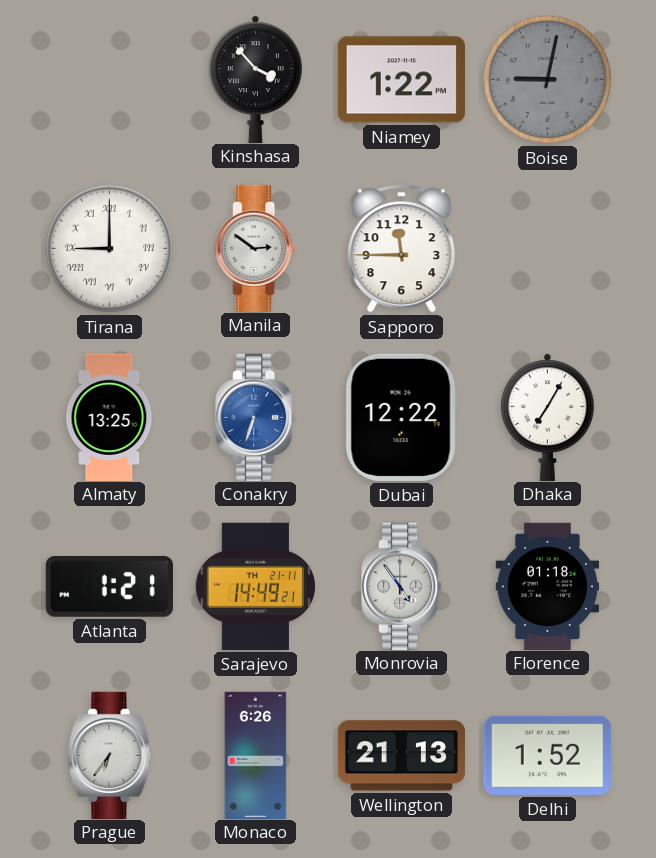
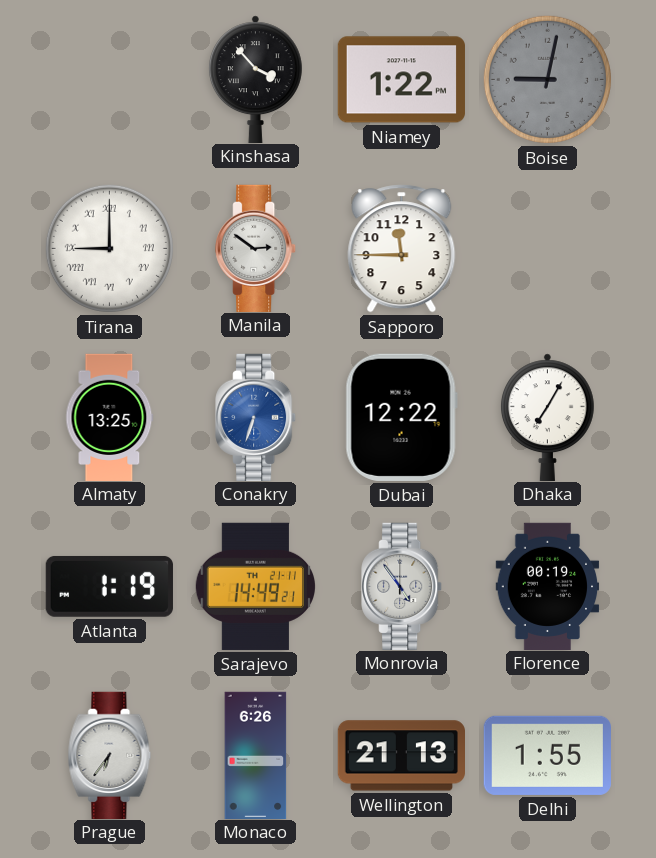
Atlanta: 1:21 -> 1:19 (109, 586)
Florence: 01:18 -> 00:19 (548, 586)
Delhi: 1:52 -> 1:55 (547, 755)
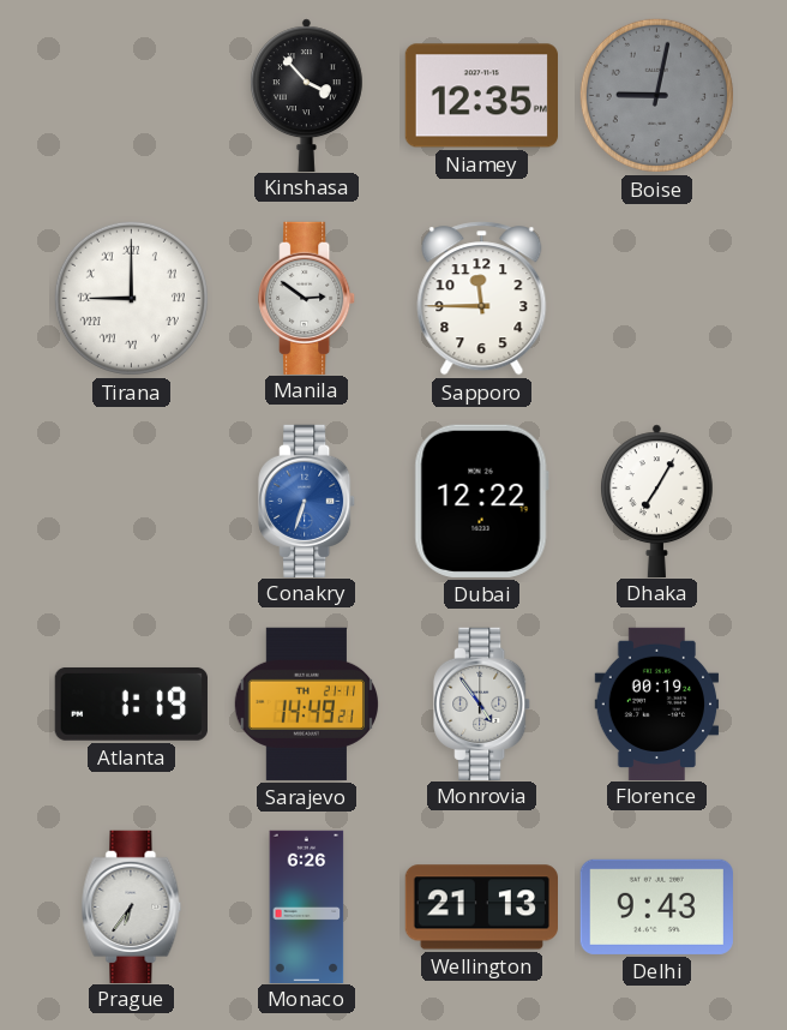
Niamey: 1:22 -> 12:35 (481, 96)
Almaty: 13:25 -> none (110, 417)
Delhi: 1:55 -> 9:43 (656, 906)
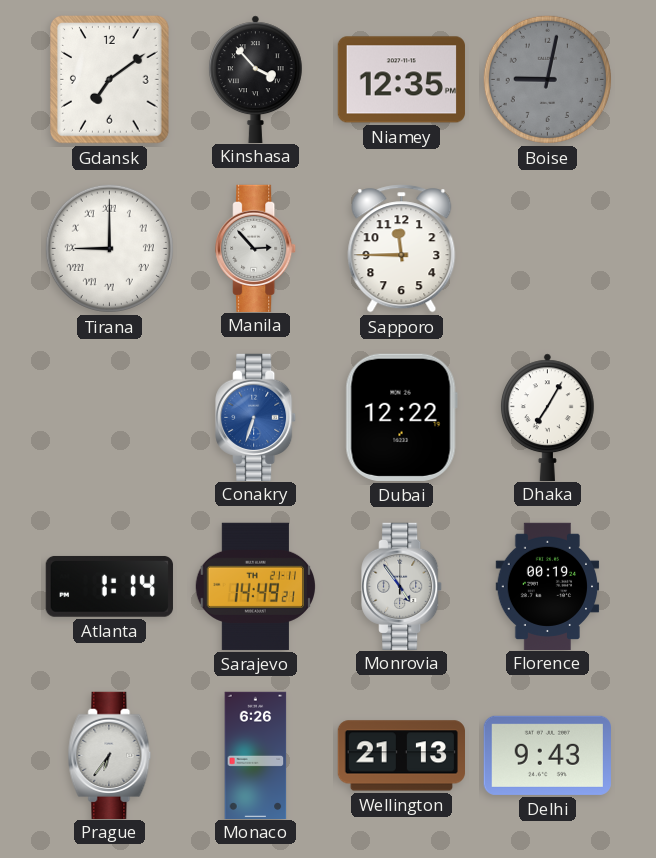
Gdansk: none -> 7:09 (110, 80)
Manila: 2:51 -> 2:53 (256, 248)
Atlanta: 1:19 -> 1:14 (109, 586)
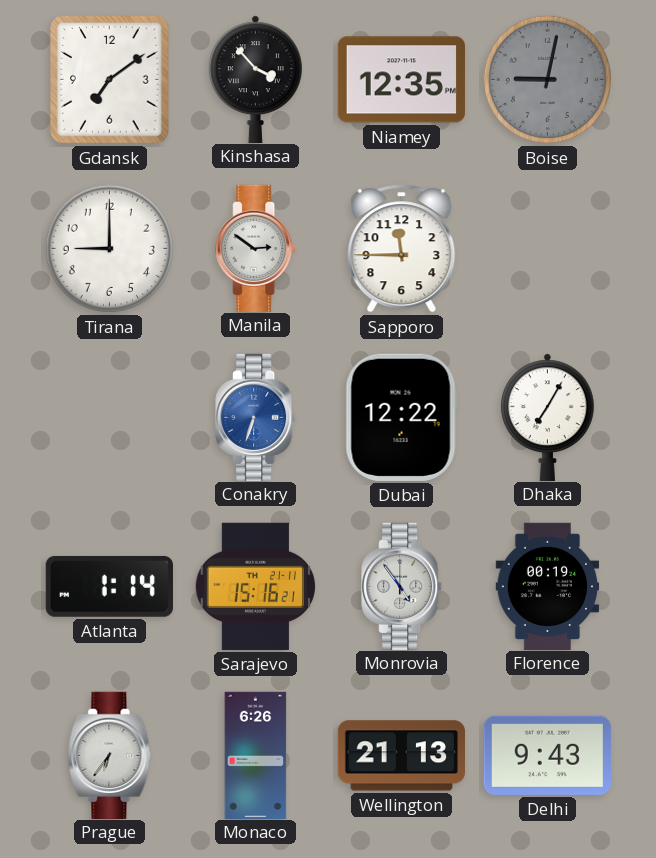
Tirana numerals: Roman -> Arabic (109, 248)
Manila: 2:53 -> 2:51 (256, 248)
Sarajevo: 14:49 -> 15:16 (255, 586)
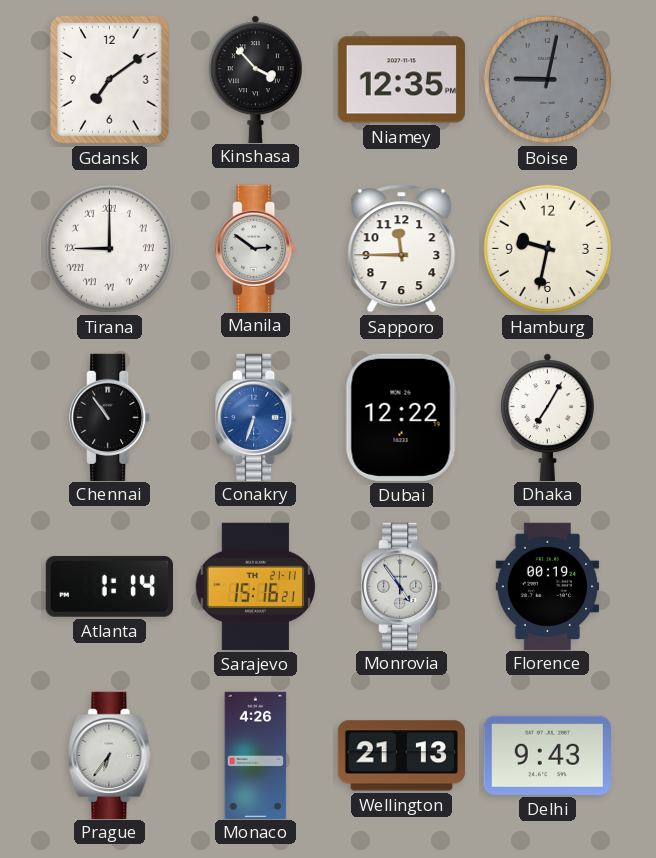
Tirana numerals: Arabic -> Roman (109, 248)
Hamburg: none -> 9:32 (547, 248)
Chennai: none -> 10:54 (110, 417)
Monaco: 6:26 -> 4:26 (256, 755)
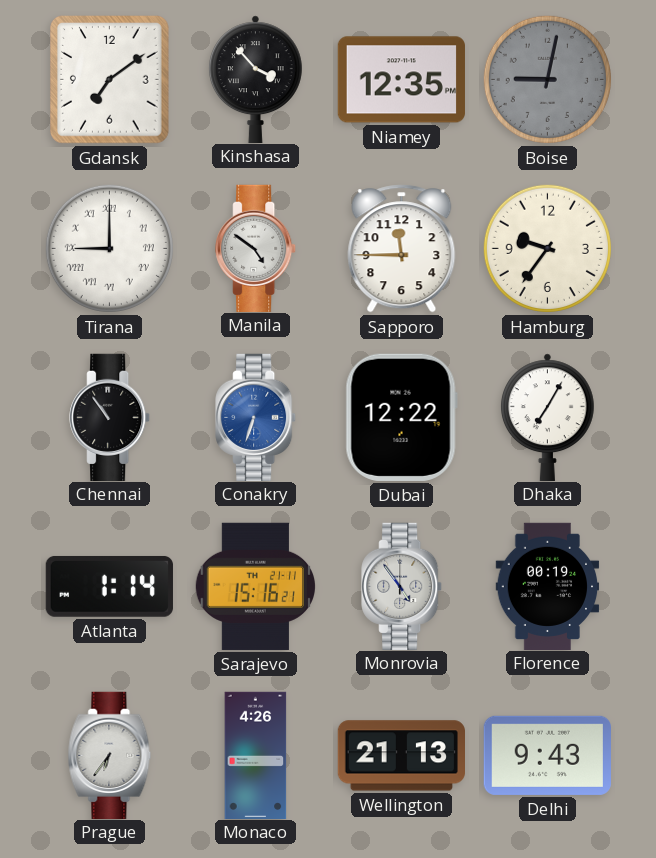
Manila: 2:51 -> 4:51 (256, 248)
Hamburg: 9:32 -> 9:36 (547, 248)
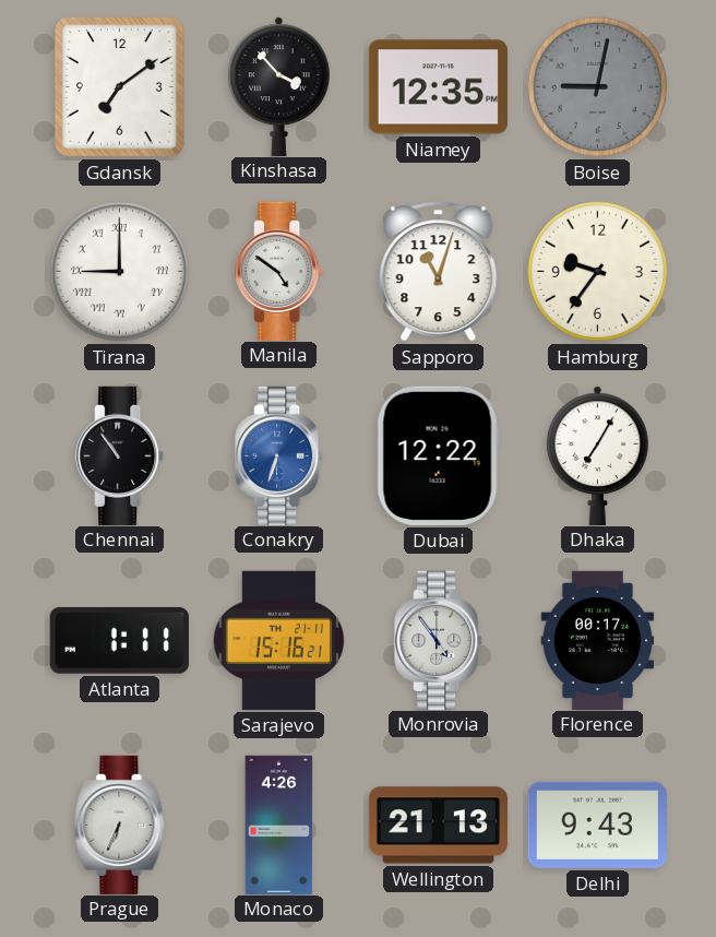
Sapporo: 11:45 -> 11:03 (439, 272)
Atlanta: 1:14 -> 1:11 (119, 640)
Florence: 00:19 -> 00:17 (598, 640)
Prague: 6:36 -> 6:34 (120, 825)
